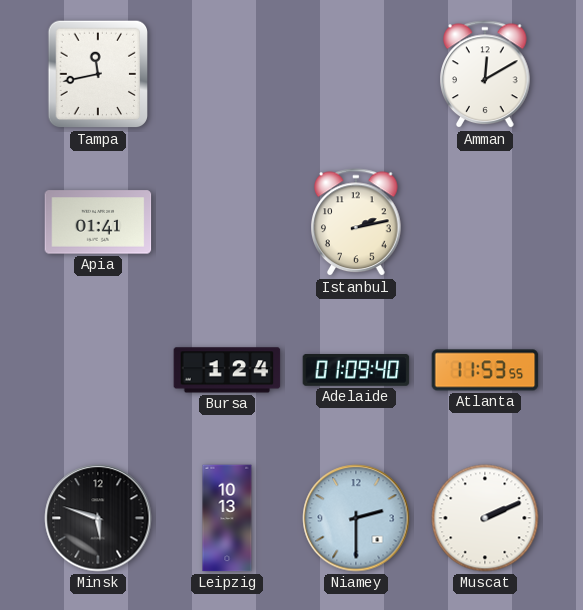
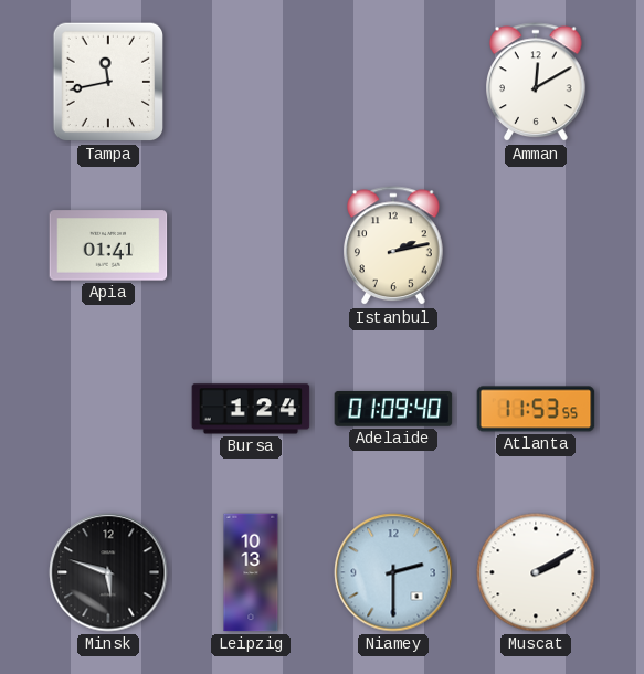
Muscat: 2:11 -> 2:10 (536, 572)
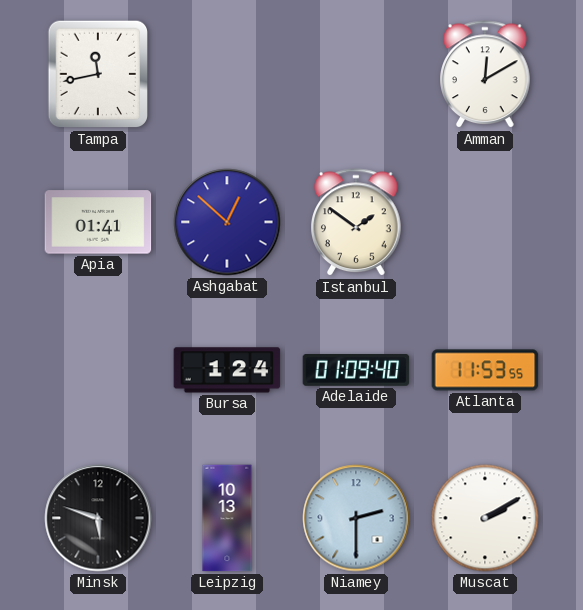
Ashgabat: none -> 12:52 (227, 222)
Istanbul: 2:13 -> 1:51 (356, 223)
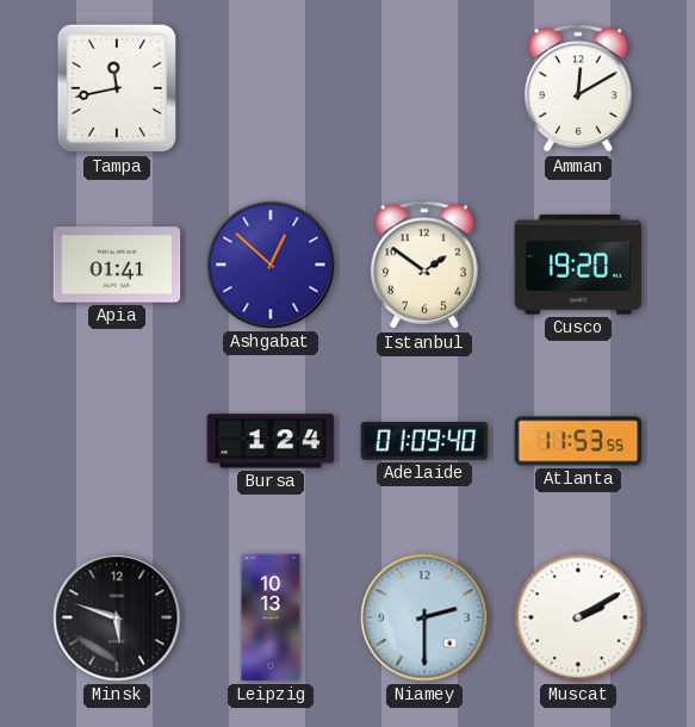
Cusco: none -> 19:20 (578, 265)
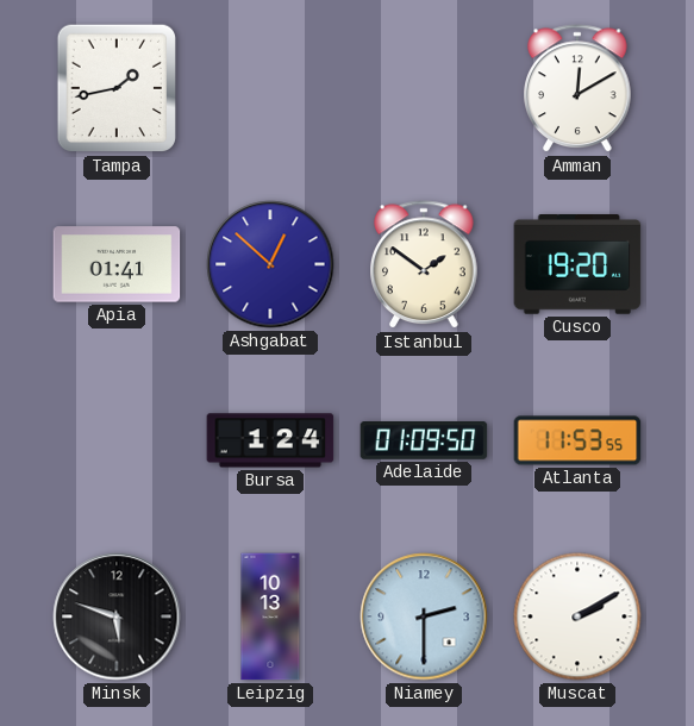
Tampa: 11:43 -> 1:43 (117, 88)
Adelaide: 01:09:40 -> 01:09:50 (424, 440)
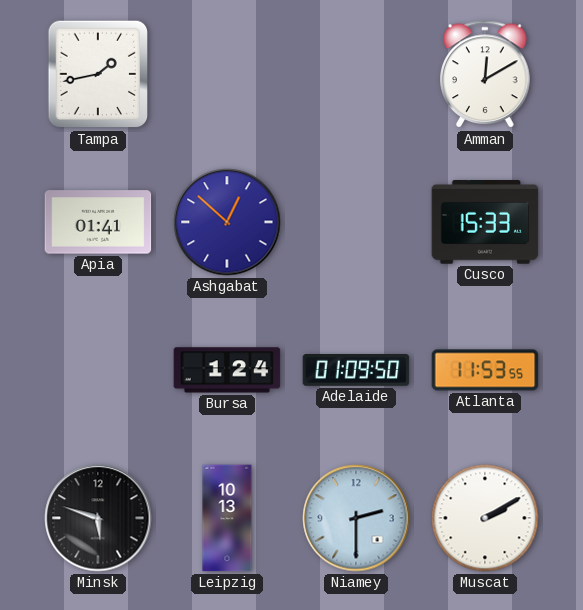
Istanbul: 1:51 -> none (424, 265)
Cusco: 19:20 -> 15:33 (485, 222)
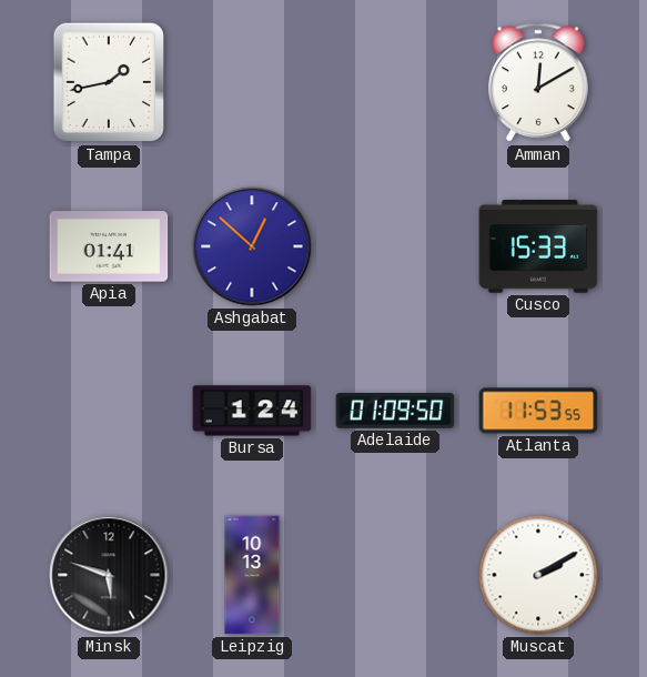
Niamey: 2:30 -> none (356, 518)
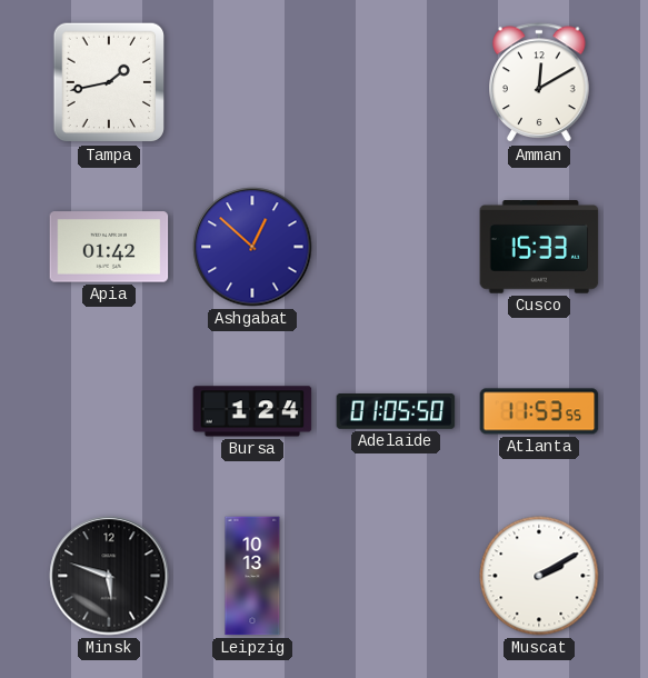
Apia: 01:41 -> 01:42 (109, 247)
Adelaide: 01:09 -> 01:05 (396, 411)
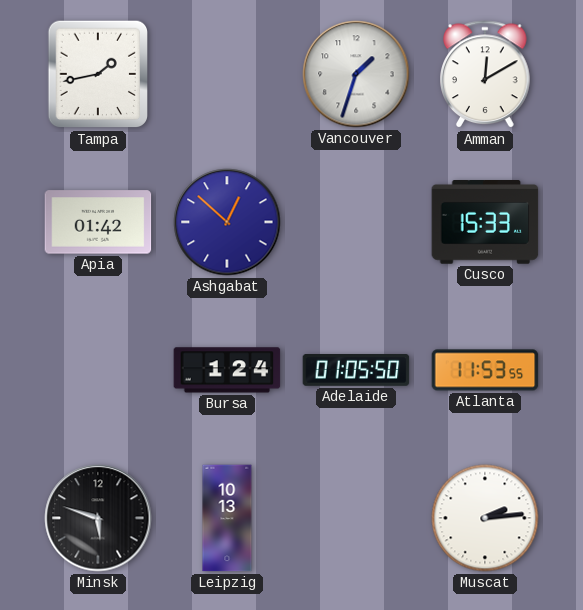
Vancouver: none -> 1:33 (356, 74)
Muscat: 2:10 -> 2:14 (485, 518)
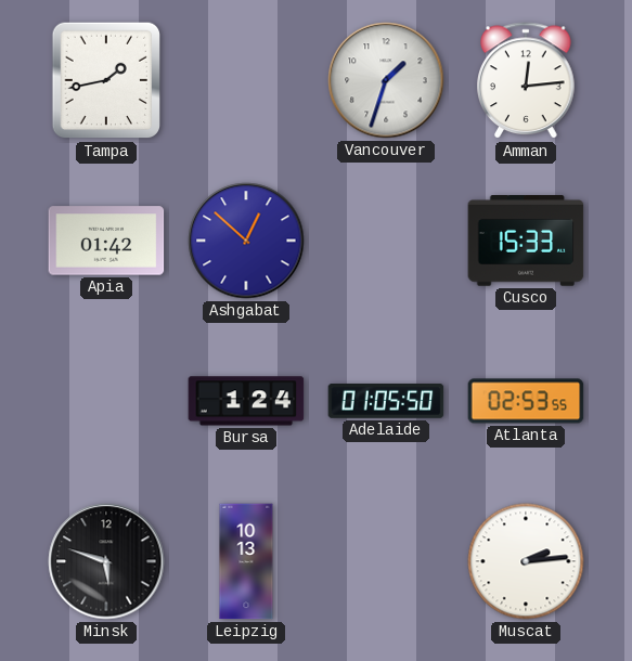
Amman: 12:10 -> 12:14 (526, 81)
Atlanta: 11:53 -> 02:53 (526, 401)
